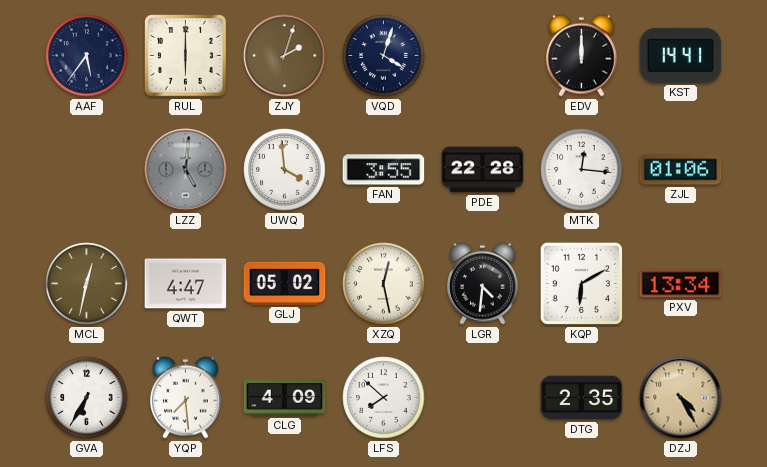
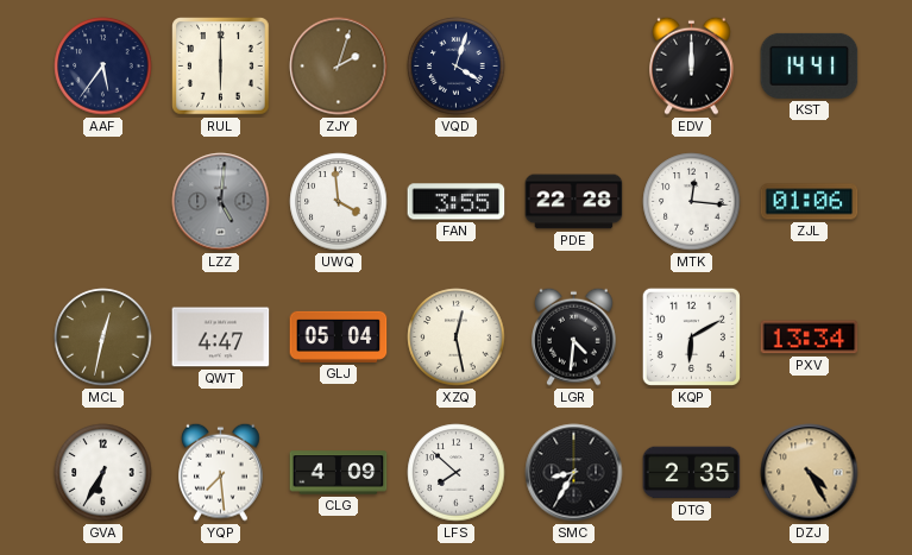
GLJ: 05:02 -> 05:04 (339, 336)
SMC: none -> 8:35 (574, 473)
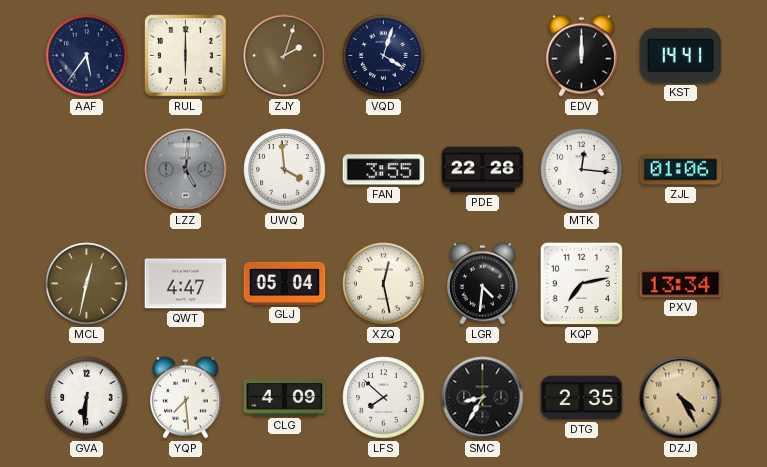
KQP: 6:10 -> 7:13 (581, 283)
GVA: 6:35 -> 6:31 (87, 398)
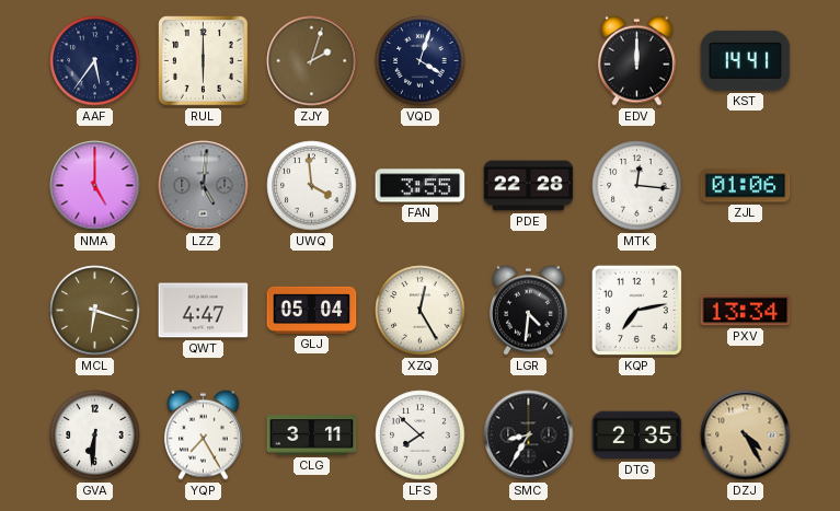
NMA: none -> 5:00 (95, 186)
MCL: 12:32 -> 6:18 (95, 311)
XZQ: 12:28 -> 12:25 (421, 311)
YQP: 7:29 -> 7:25 (204, 434)
CLG: 4:09 -> 3:11 (312, 435)
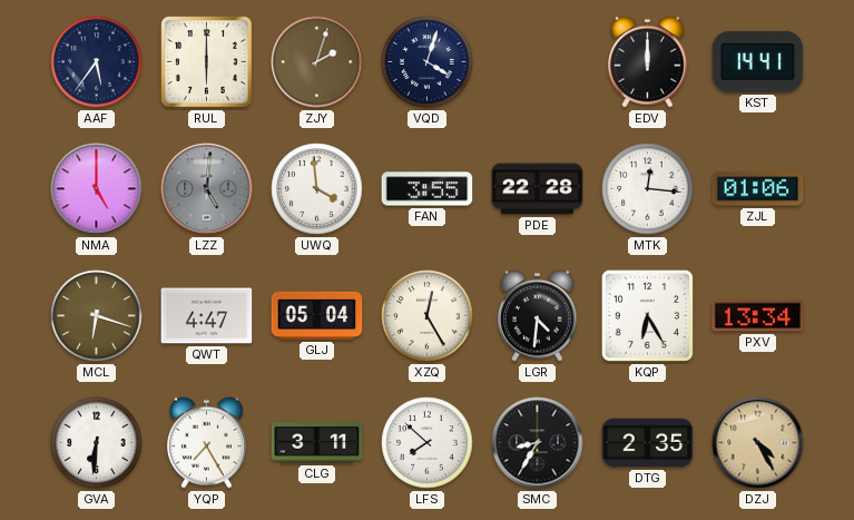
KQP: 7:13 -> 6:25 (647, 315)
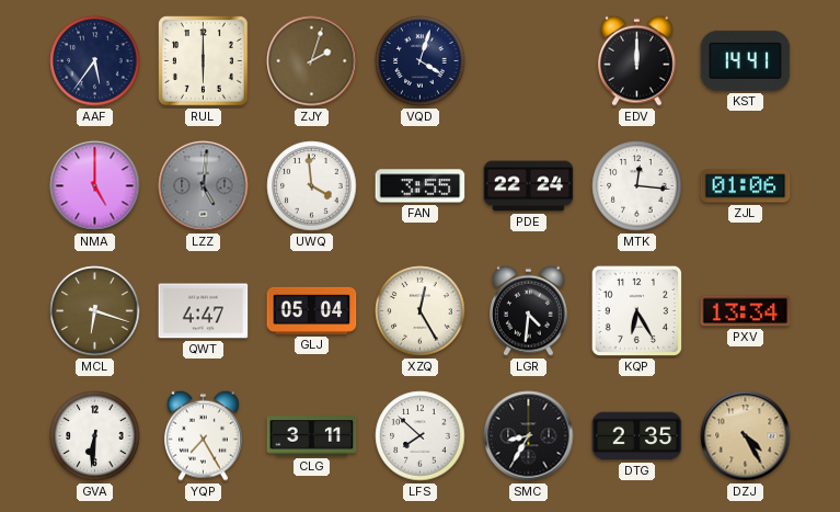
PDE: 22:28 -> 22:24 (529, 186)
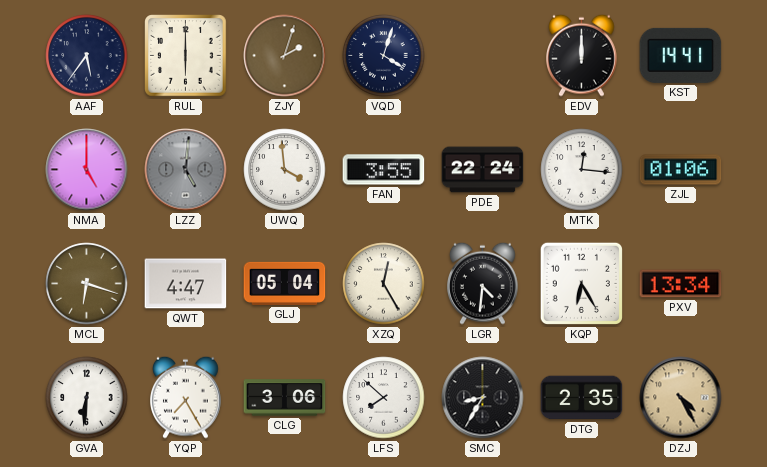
CLG: 3:11 -> 3:06 (285, 398)
